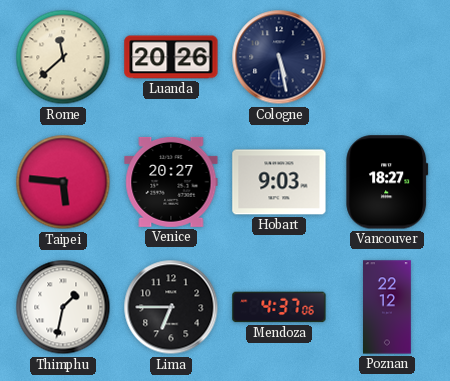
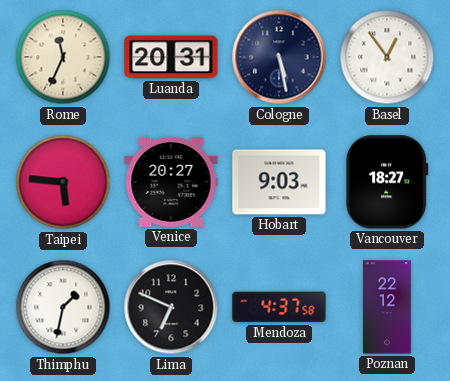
Rome: 11:38 -> 11:34 (63, 57)
Luanda: 20:26 -> 20:31 (171, 57)
Basel: none -> 12:54 (387, 57)
Lima: 6:45 -> 6:49 (171, 307)
Mendoza: 4:37:06 -> 4:37:58 (279, 307)
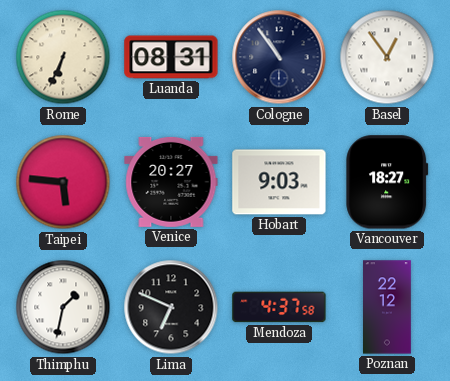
Rome: 11:34 -> 6:34 (63, 57)
Luanda: 20:31 -> 08:31 (171, 57)
Cologne: 5:28 -> 10:54 (279, 57)
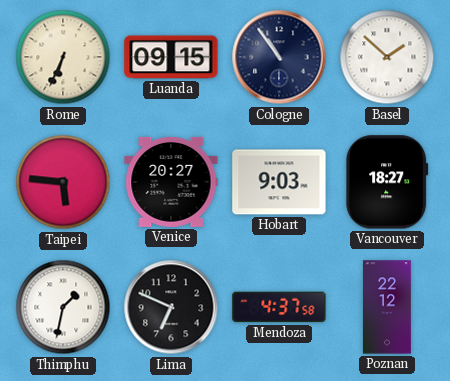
Luanda: 08:31 -> 09:15 (171, 57)
Basel: 12:54 -> 1:52 (387, 57)
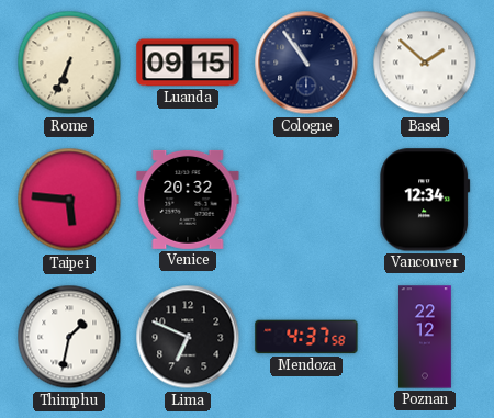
Venice: 20:27 -> 20:32 (188, 200)
Hobart: 9:03 -> none (279, 182)
Vancouver: 18:27 -> 12:34 (425, 200)
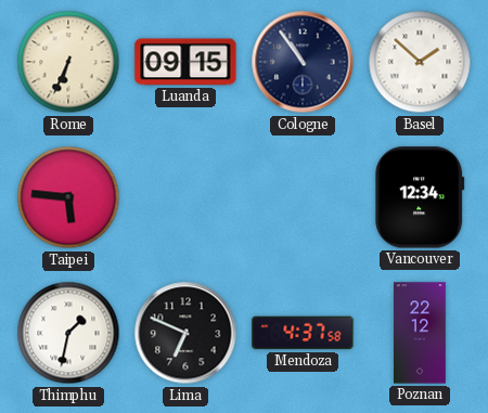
Venice: 20:32 -> none (188, 200)
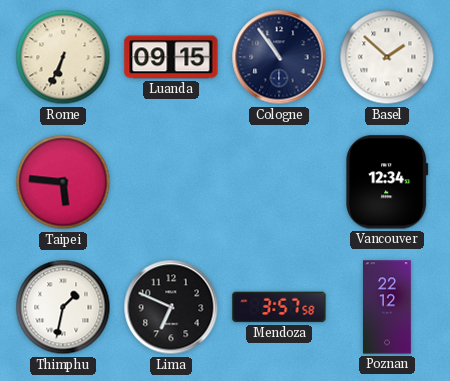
Mendoza: 4:37 -> 3:57 (279, 307)
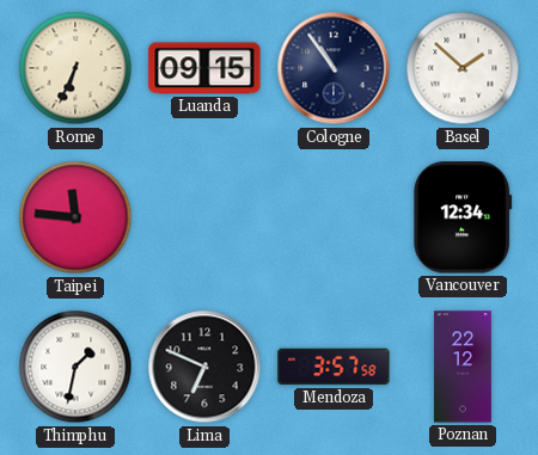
Taipei: 5:46 -> 11:46 (75, 217)
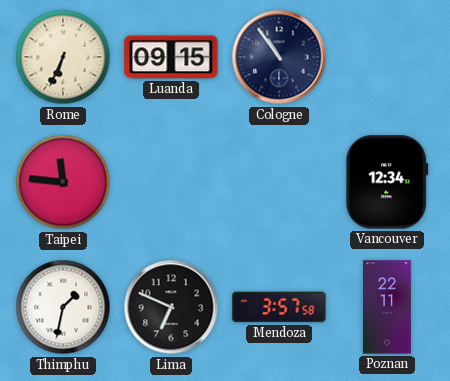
Basel: 1:52 -> none (463, 68)
Poznan: 22:12 -> 22:11 (388, 307)
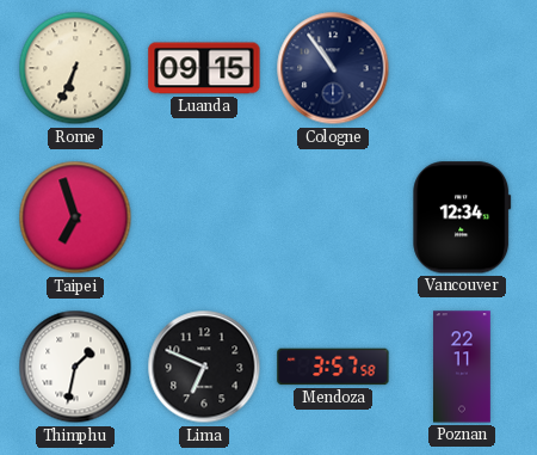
Taipei: 11:46 -> 6:57 (75, 217)
